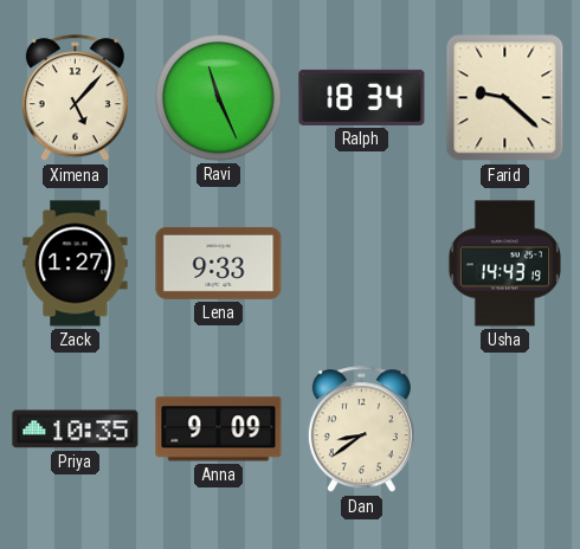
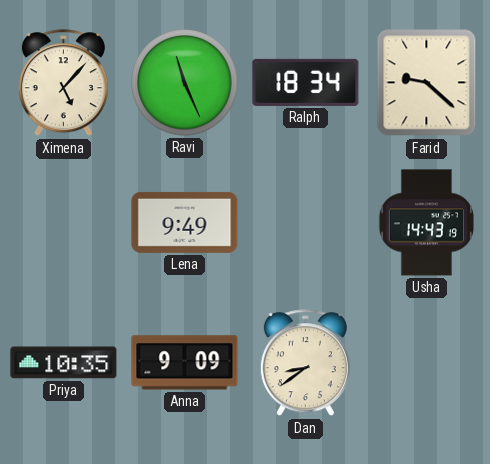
Zack: 1:27 -> none (76, 264)
Lena: 9:33 -> 9:49 (185, 222)
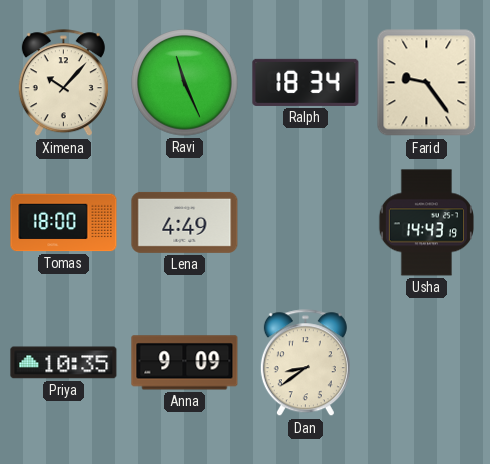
Ximena: 5:07 -> 10:07 (63, 83)
Farid: 9:22 -> 9:24 (427, 83)
Tomas: none -> 18:00 (64, 223)
Lena: 9:49 -> 4:49 (185, 222)
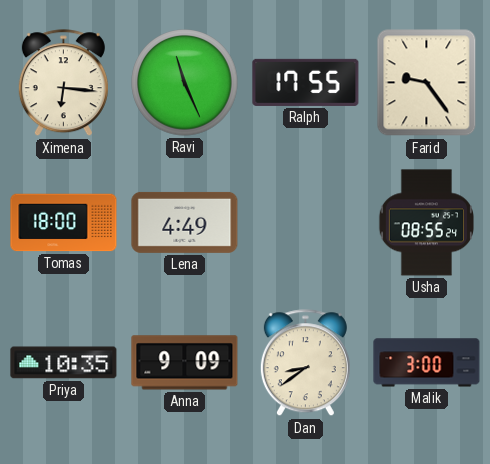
Ximena: 10:07 -> 6:16 (63, 83)
Ralph: 18:34 -> 17:55 (306, 82)
Usha: 14:43 -> 08:55 (426, 223)
Malik: none -> 3:00 (427, 363)
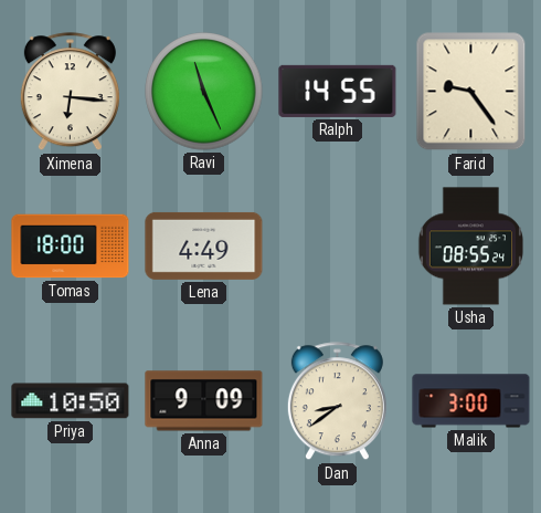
Ralph: 17:55 -> 14:55 (338, 91)
Priya: 10:35 -> 10:50 (71, 401)
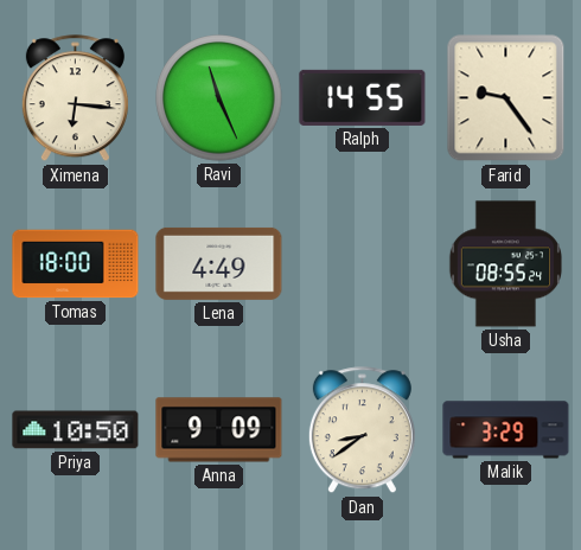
Malik: 3:00 -> 3:29 (506, 430)
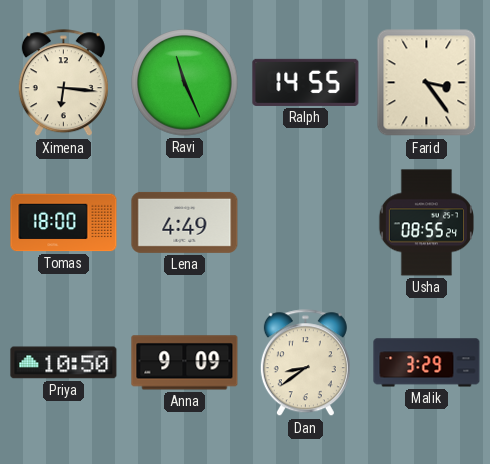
Farid: 9:24 -> 3:24 (427, 83)
